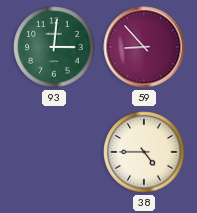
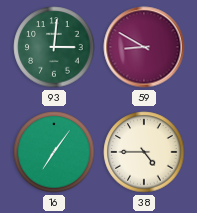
59: 8:53 -> 8:50 (144, 47)
16: none -> 7:06 (54, 152)
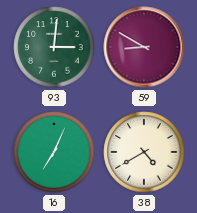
16: 7:06 -> 7:04 (54, 152)
38: 4:45 -> 4:40 (144, 152)
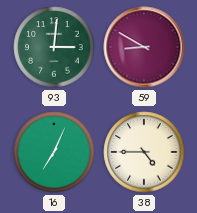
38: 4:40 -> 4:45 (144, 152)
